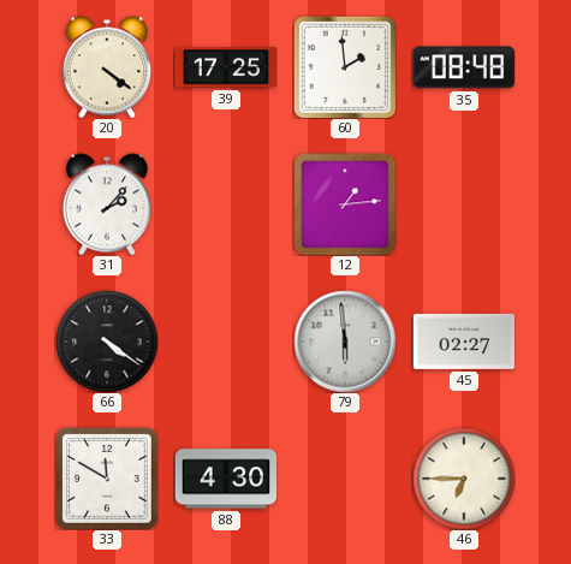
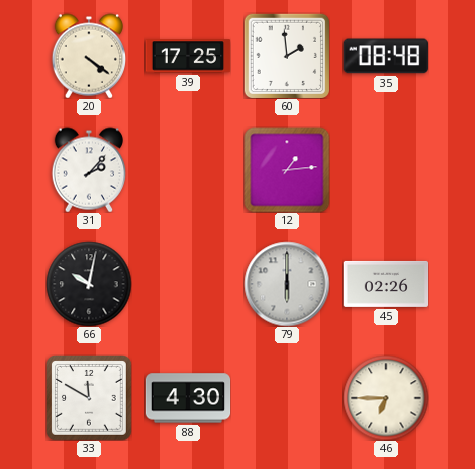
66: 4:21 -> 10:02 (89, 284)
79: 5:59 -> 6:00 (287, 284)
45: 02:27 -> 02:26 (386, 284)
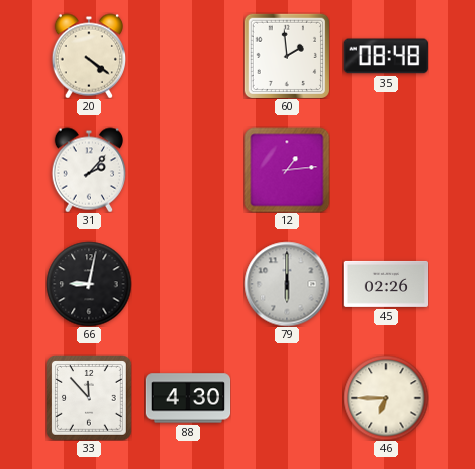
39: 17:25 -> none (188, 56)
66: 10:02 -> 9:02 (89, 284)
33: 11:50 -> 11:53 (89, 398)
